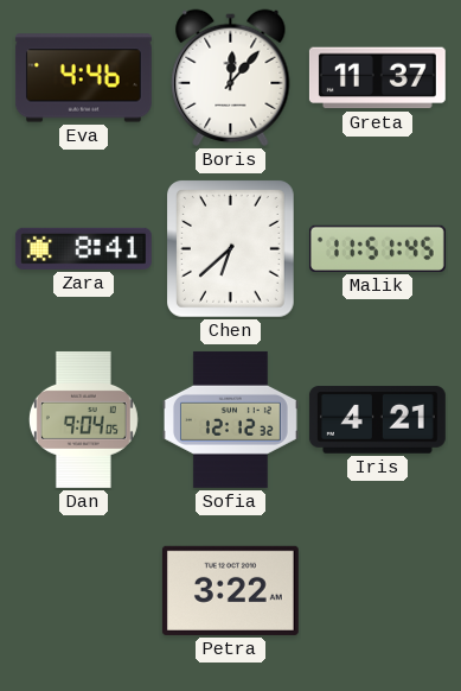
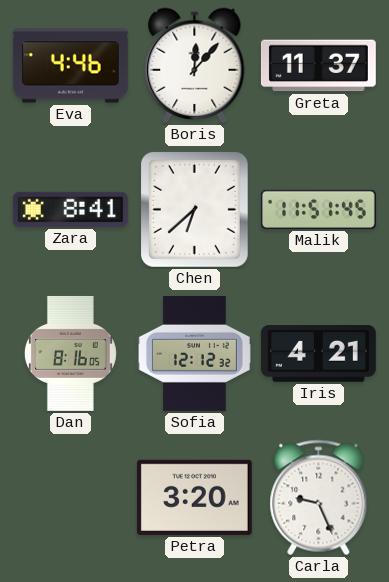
Dan: 9:04 -> 8:16 (70, 353)
Petra: 3:22 -> 3:20 (194, 497)
Carla: none -> 9:26 (319, 498)
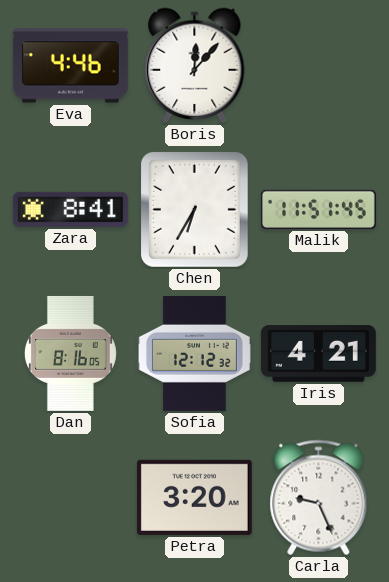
Greta: 11:37 -> none (318, 66)
Chen: 6:38 -> 6:35 (195, 210)
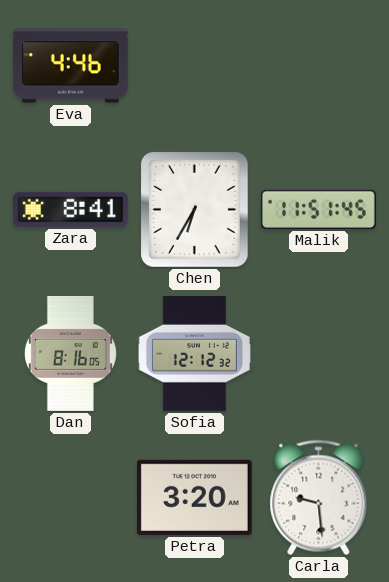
Boris: 12:07 -> none (195, 65)
Iris: 4:21 -> none (318, 354)
Carla: 9:26 -> 9:29 (319, 498)
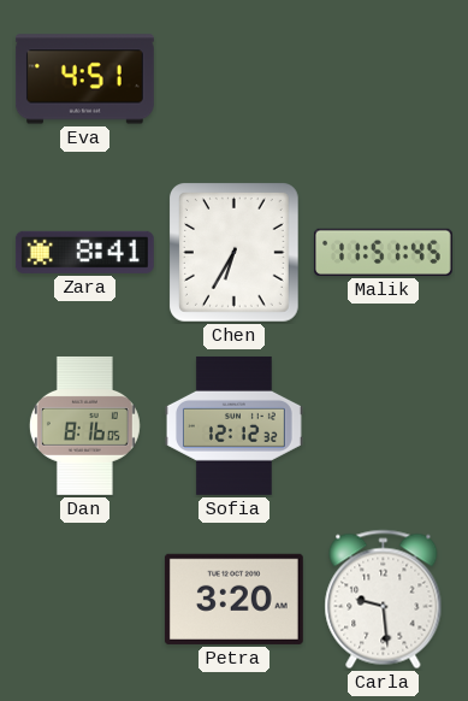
Eva: 4:46 -> 4:51 (84, 79)
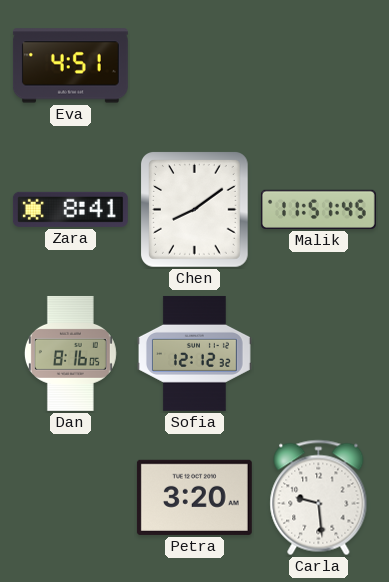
Chen: 6:35 -> 8:09 (195, 210)
